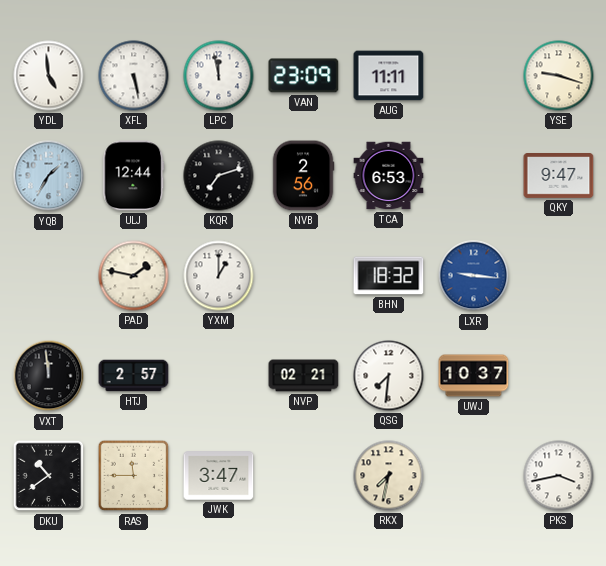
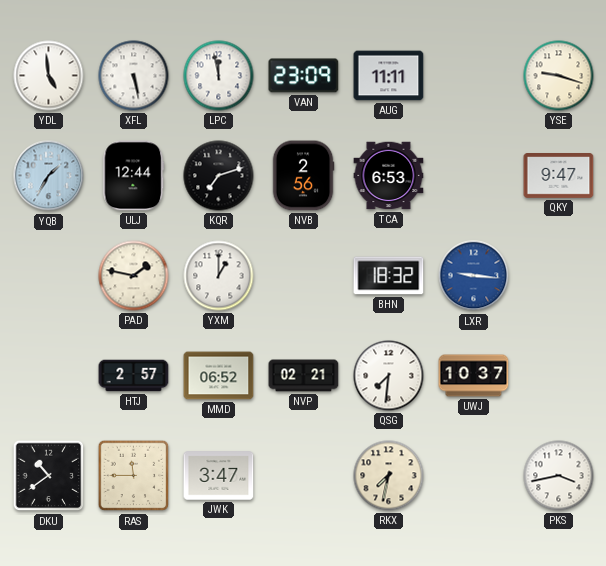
VXT: 11:59 -> none (49, 376)
MMD: none -> 06:52 (219, 376)
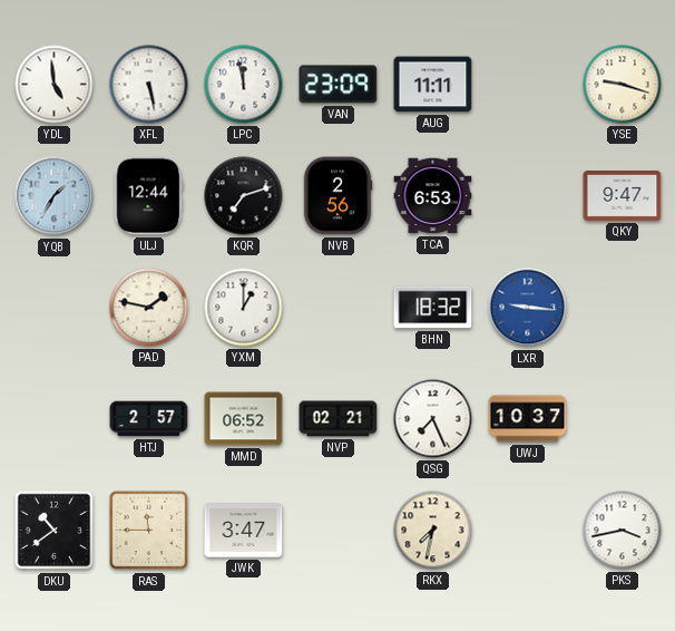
QSG: 7:31 -> 7:26 (433, 419)
